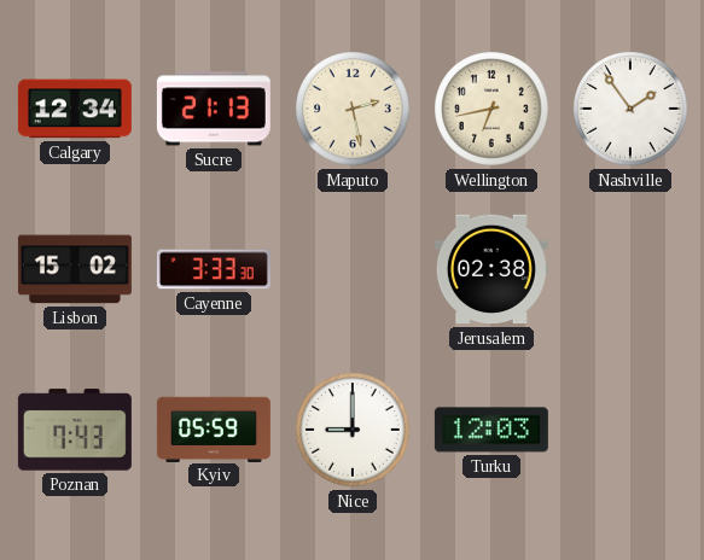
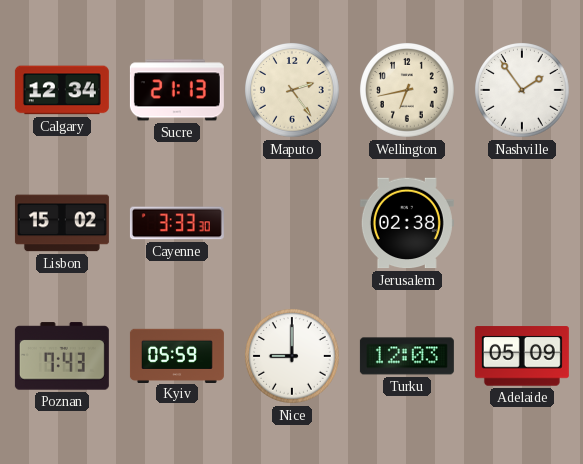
Maputo: 2:28 -> 2:24 (293, 91)
Adelaide: none -> 05:09 (522, 356)
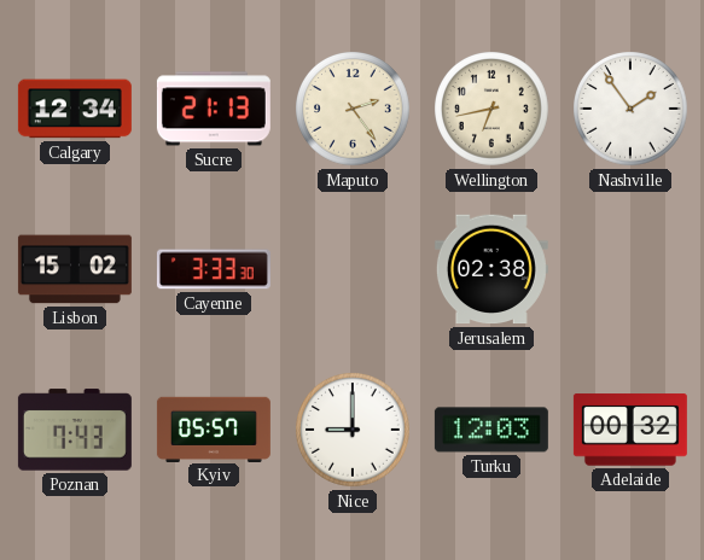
Kyiv: 05:59 -> 05:57 (214, 428)
Adelaide: 05:09 -> 00:32 (630, 430)
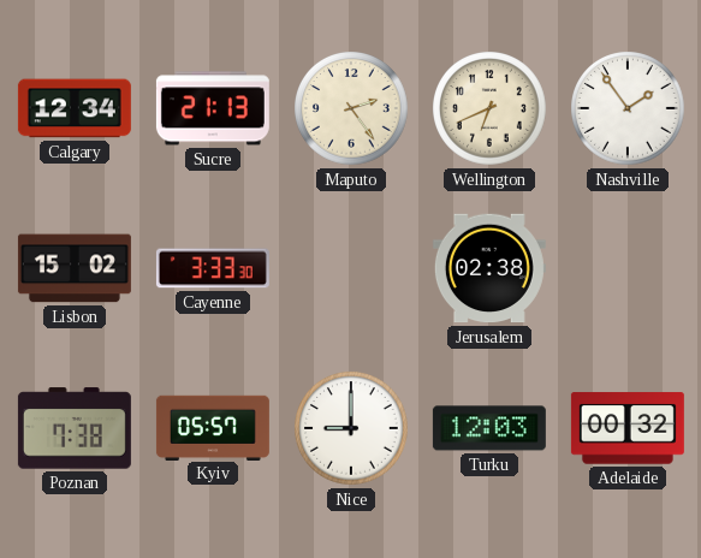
Wellington: 6:43 -> 6:41 (491, 109)
Poznan: 7:43 -> 7:38 (75, 428)
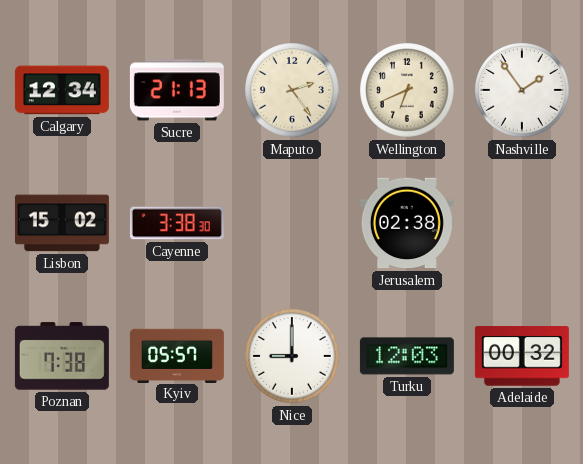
Cayenne: 3:33 -> 3:38 (177, 223)
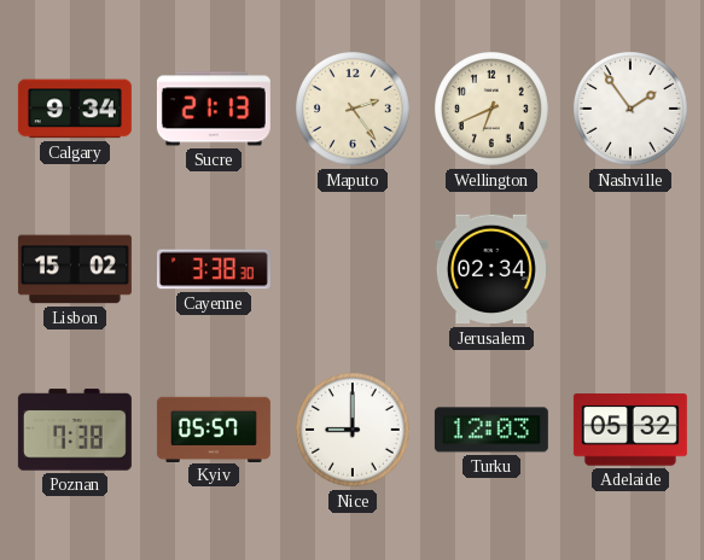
Calgary: 12:34 -> 9:34 (75, 109)
Jerusalem: 02:38 -> 02:34 (491, 269)
Adelaide: 00:32 -> 05:32 (630, 430)
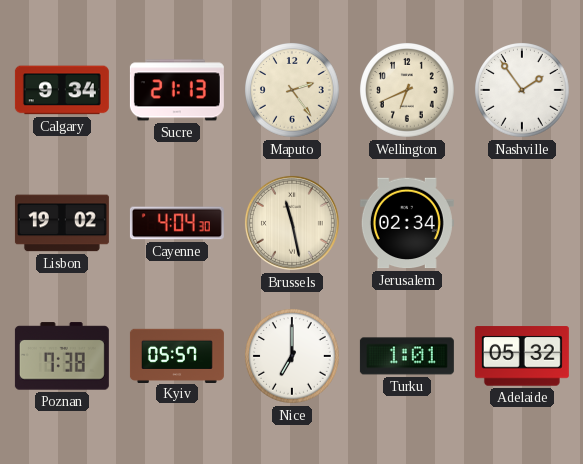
Lisbon: 15:02 -> 19:02 (62, 223)
Cayenne: 3:38 -> 4:04 (177, 223)
Brussels: none -> 11:28 (292, 223)
Nice: 9:00 -> 7:00 (293, 357)
Turku: 12:03 -> 1:01 (407, 356)
